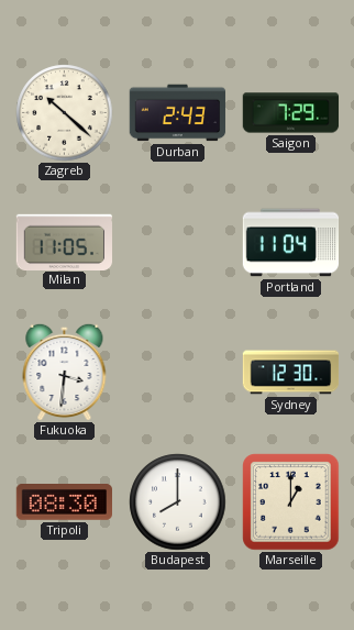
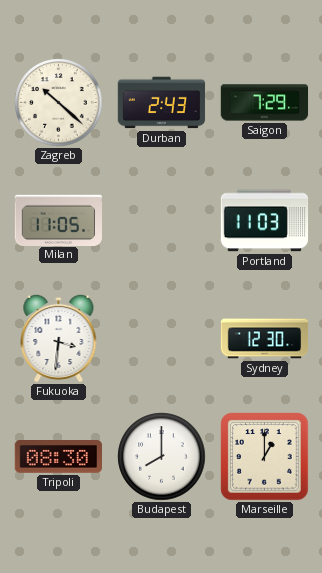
Portland: 11:04 -> 11:03 (265, 221)
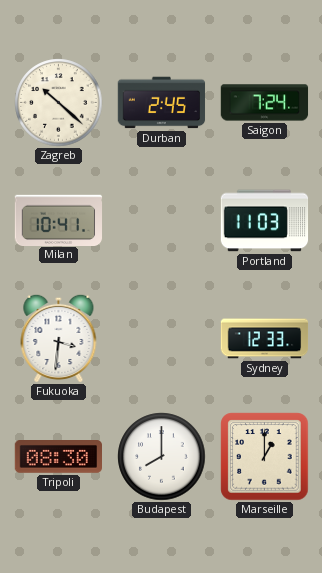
Durban: 2:43 -> 2:45 (162, 103)
Saigon: 7:29 -> 7:24 (265, 103)
Milan: 11:05 -> 10:41 (59, 220)
Sydney: 12:30 -> 12:33 (265, 339)
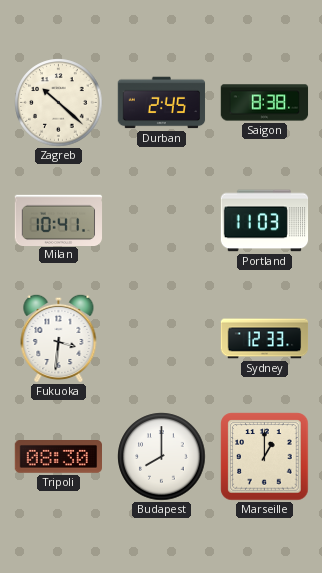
Saigon: 7:24 -> 8:38 (265, 103)
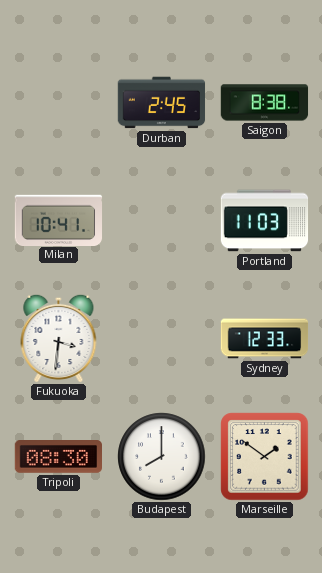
Zagreb: 10:22 -> none (59, 103)
Marseille: 1:00 -> 1:51 (265, 457)
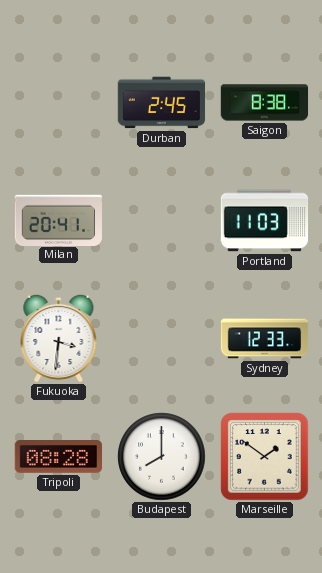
Milan: 10:41 -> 20:41 (59, 220)
Tripoli: 08:30 -> 08:28 (59, 457)
